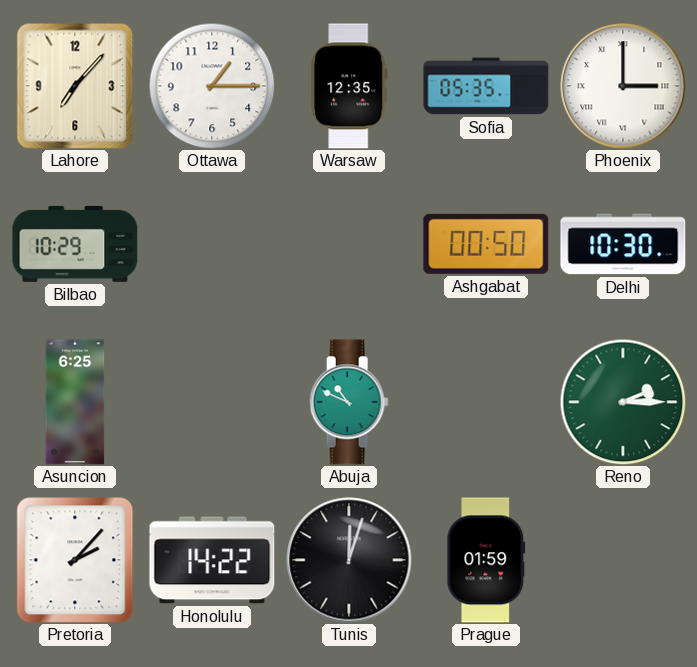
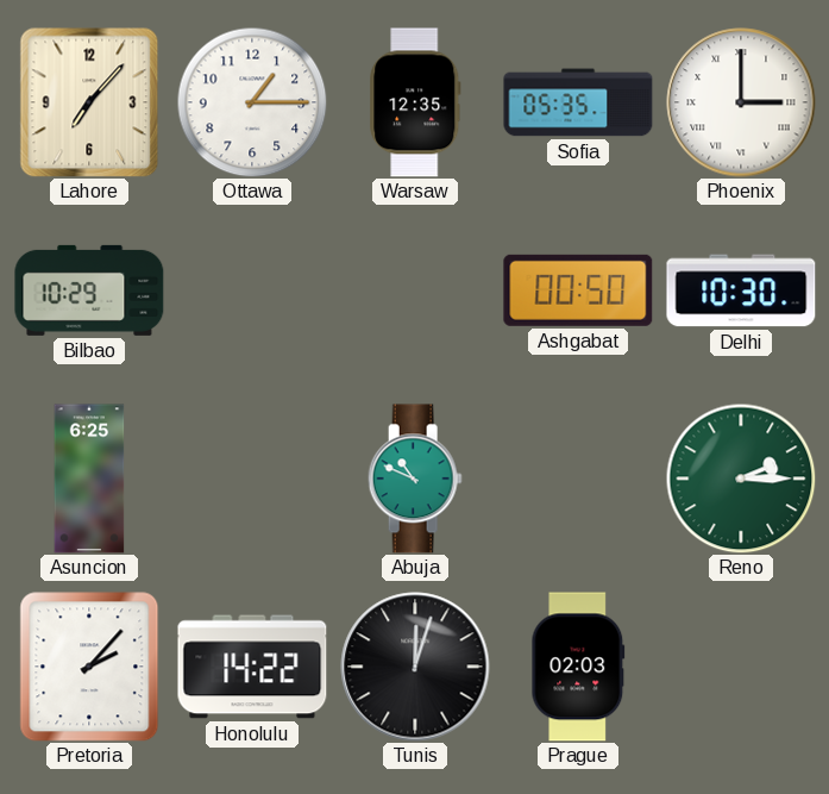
Prague: 01:59 -> 02:03 (578, 667)
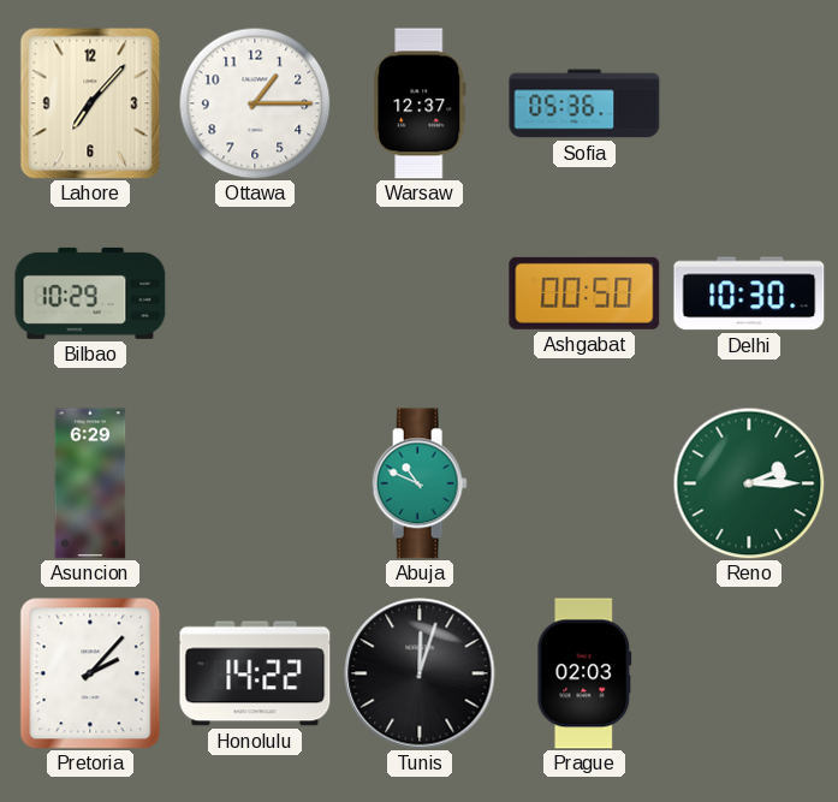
Warsaw: 12:35 -> 12:37 (420, 103)
Sofia: 05:35 -> 05:36 (584, 103)
Phoenix: 3:00 -> none (741, 102)
Asuncion: 6:25 -> 6:29 (90, 483)
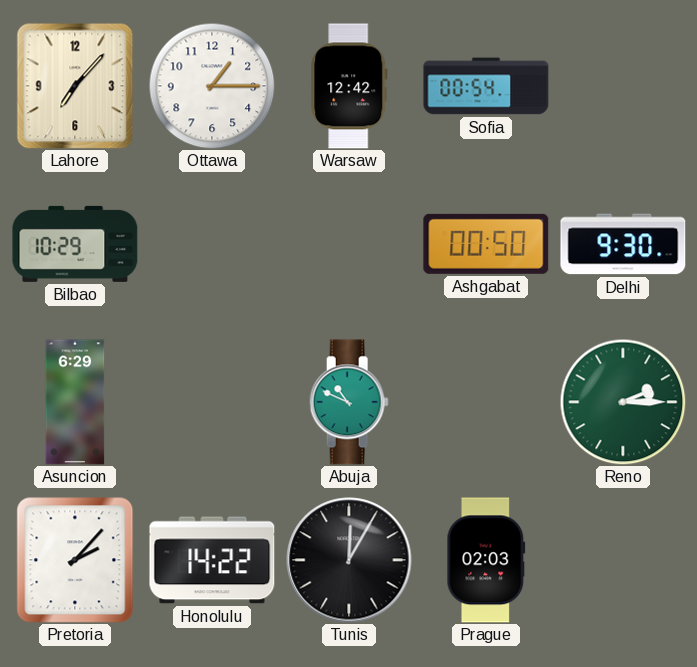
Warsaw: 12:37 -> 12:42 (349, 86)
Sofia: 05:36 -> 00:54 (486, 86)
Delhi: 10:30 -> 9:30 (623, 244)
Tunis: 12:03 -> 12:05 (349, 560)
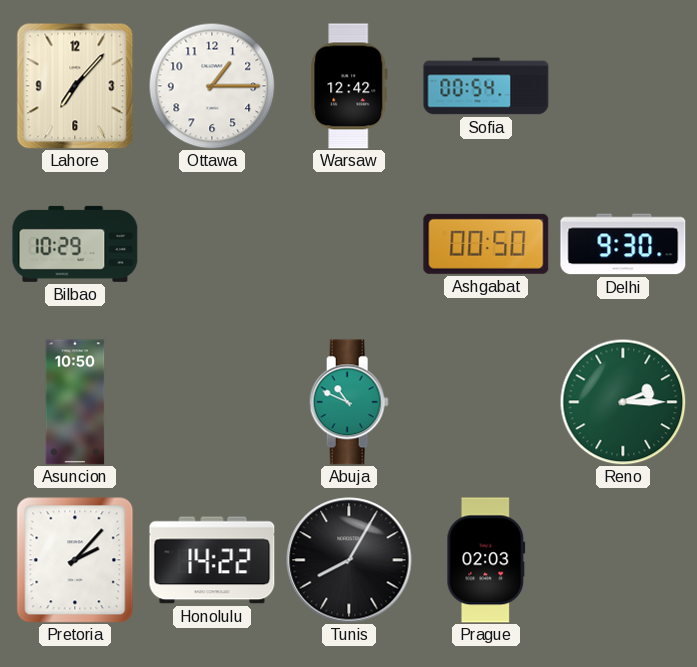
Asuncion: 6:29 -> 10:50 (75, 402)
Tunis: 12:05 -> 8:05 (349, 560)
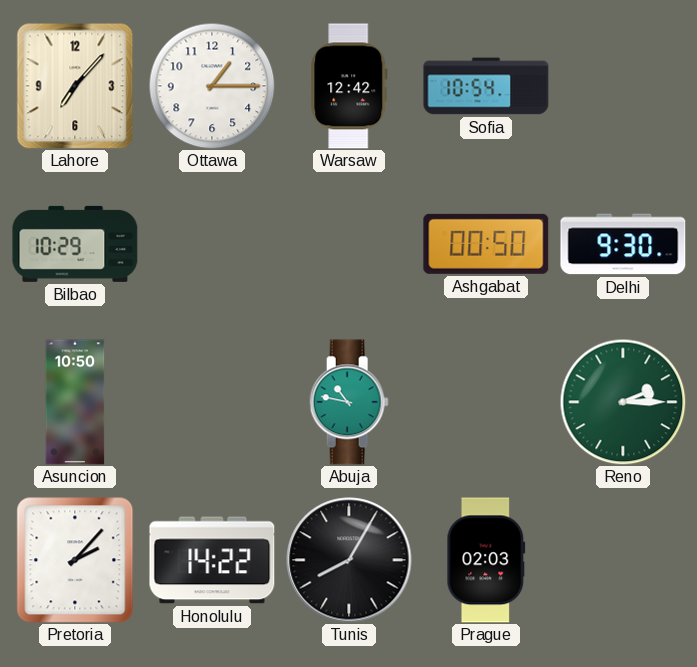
Sofia: 00:54 -> 10:54 (486, 86)
Abuja: 10:49 -> 10:47 (349, 402)
